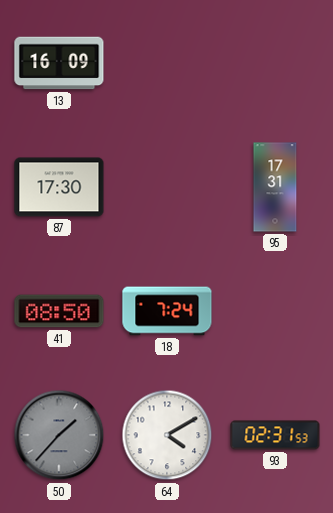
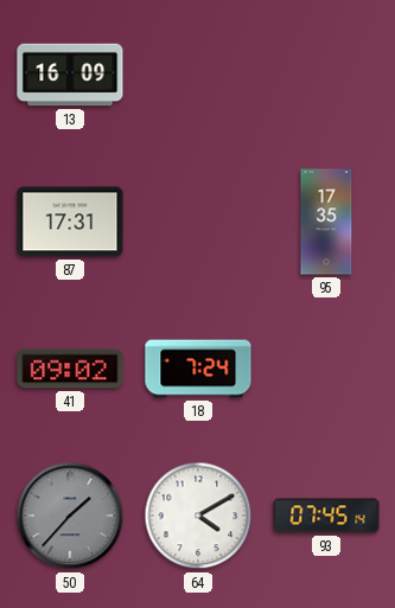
87: 17:30 -> 17:31 (70, 222)
95: 17:31 -> 17:35 (326, 222)
41: 08:50 -> 09:02 (70, 369)
93: 02:31 -> 07:45 (326, 516)
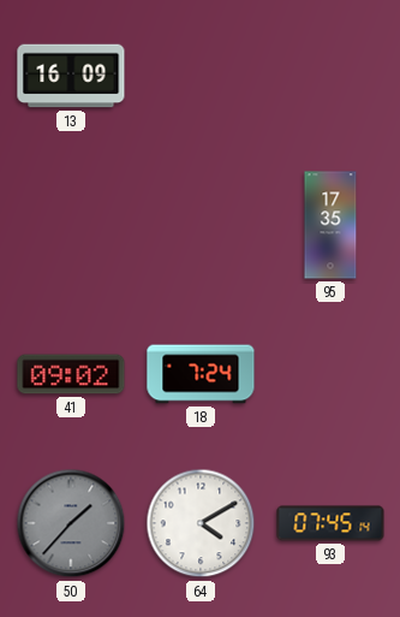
87: 17:31 -> none (70, 222)
